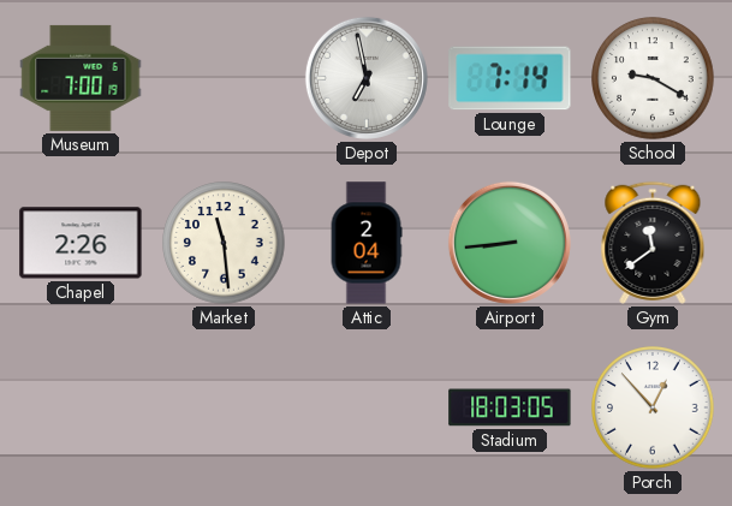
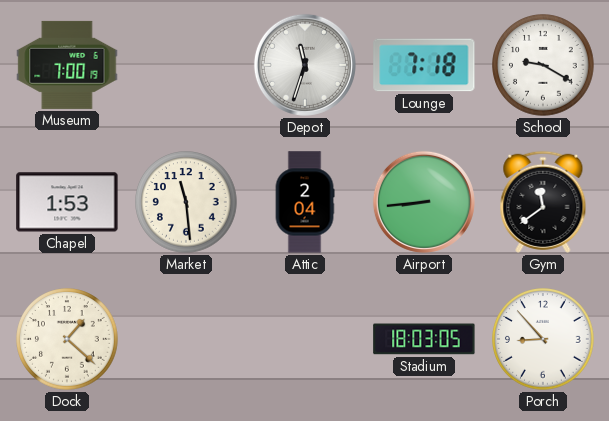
Depot: 6:58 -> 11:33 (305, 65)
Lounge: 7:14 -> 7:18 (424, 65)
Chapel: 2:26 -> 1:53 (67, 202)
Dock: none -> 1:22 (67, 339)
Porch: 12:53 -> 8:53 (543, 339)
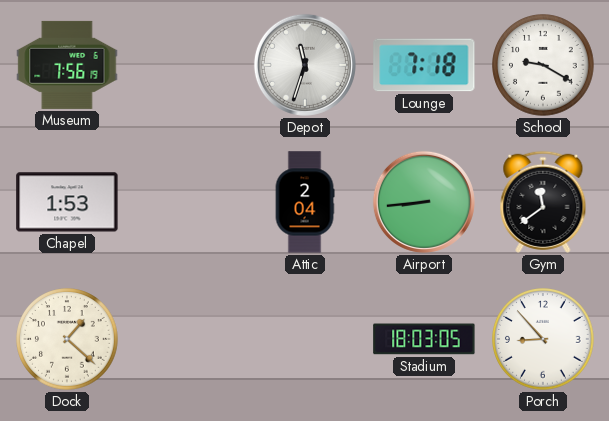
Museum: 7:00 -> 7:56 (67, 65)
Market: 11:29 -> none (186, 202)
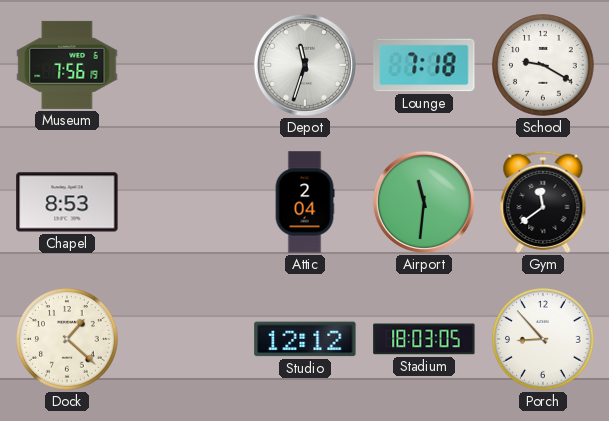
Chapel: 1:53 -> 8:53 (67, 202)
Airport: 8:44 -> 11:31 (424, 202)
Studio: none -> 12:12 (305, 339)
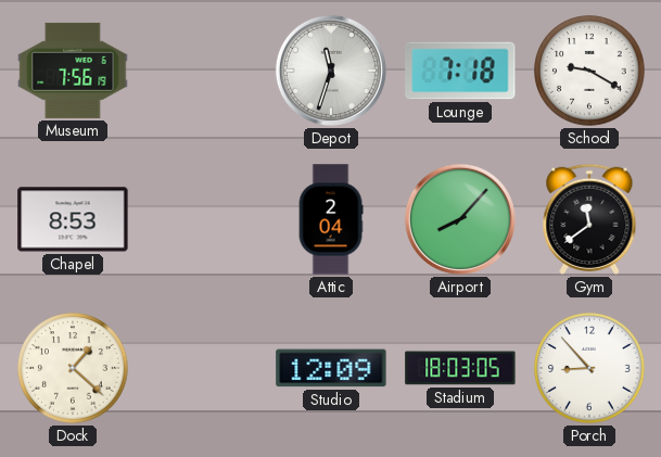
Airport: 11:31 -> 8:07 (460, 219)
Studio: 12:12 -> 12:09 (331, 368)
